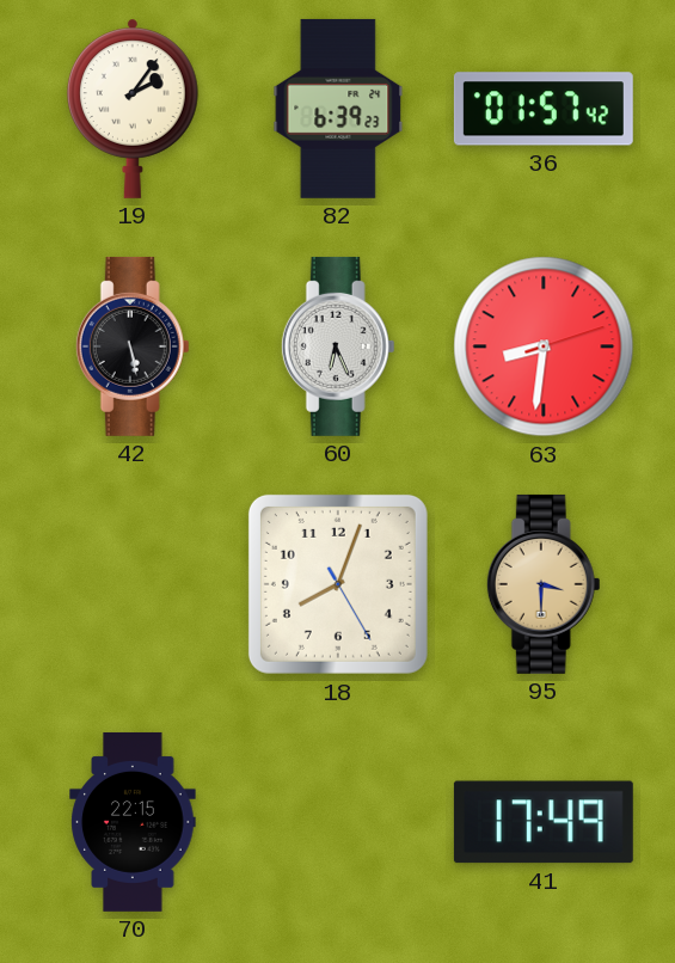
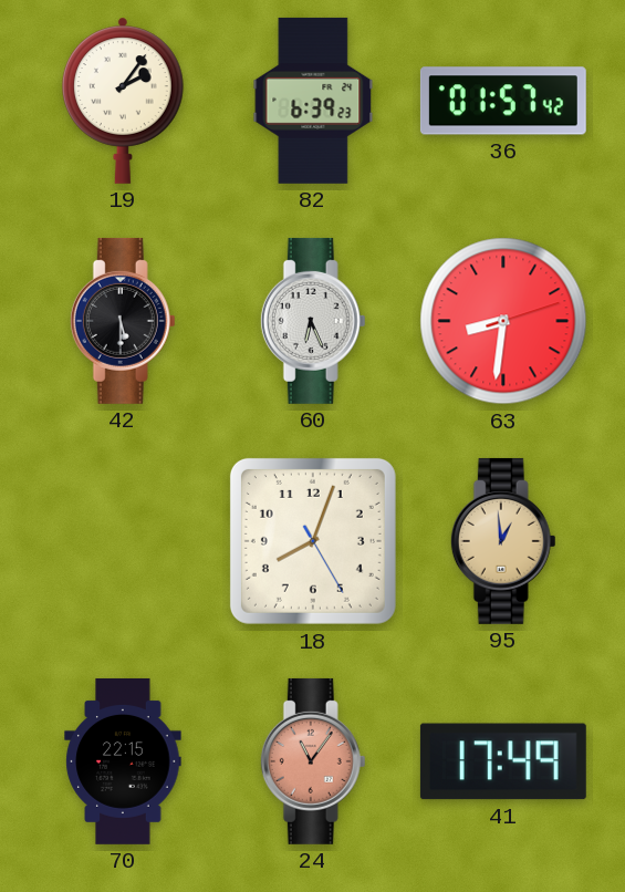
42: 5:28 -> 5:30 (123, 321)
95: 3:30 -> 12:59 (503, 541)
24: none -> 11:06 (313, 761)
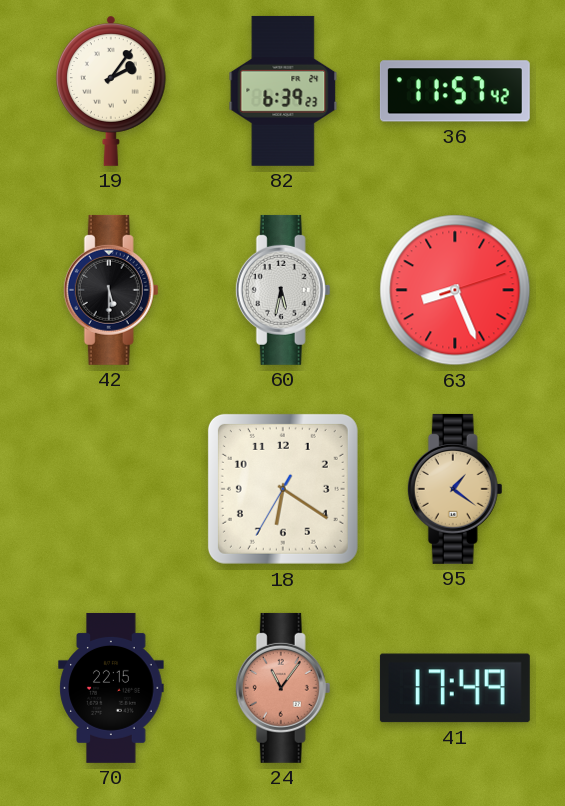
36: 01:57 -> 11:57 (455, 91)
60: 6:26 -> 5:32 (283, 290)
63: 8:31 -> 8:26 (455, 290)
18: 8:03 -> 6:20 (283, 489)
95: 12:59 -> 1:21 (455, 489)
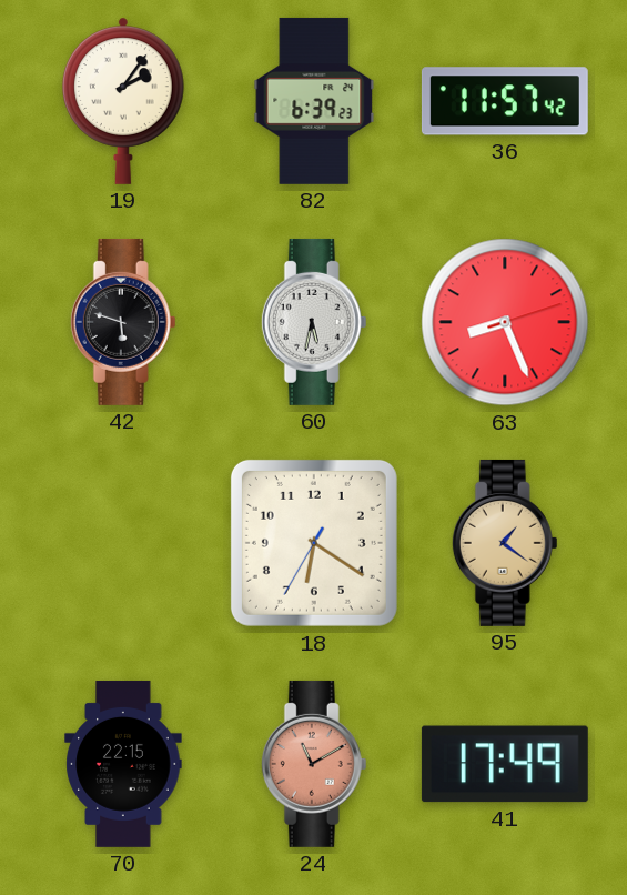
42: 5:30 -> 5:48 (123, 322)
24: 11:06 -> 11:10 (314, 764)
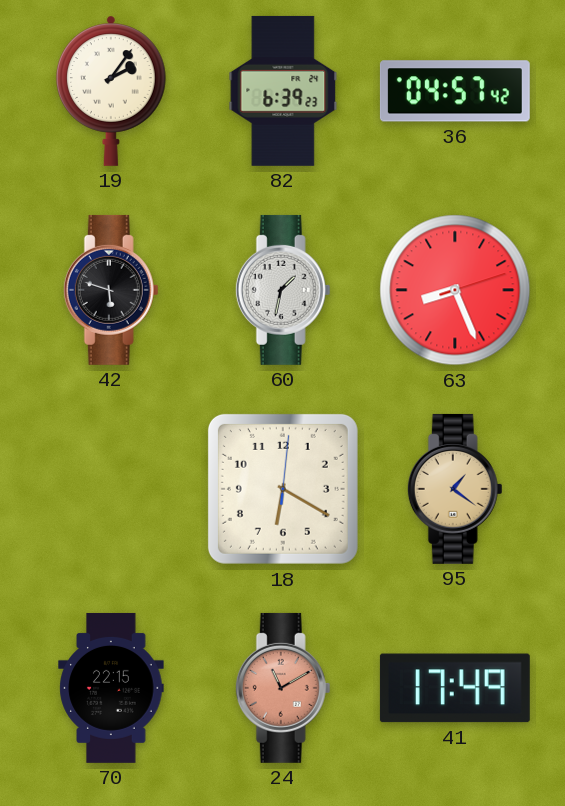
36: 11:57 -> 04:57 (455, 91)
60: 5:32 -> 1:32 (283, 290)
18: 6:20:35 -> 6:20:01 (283, 489)
